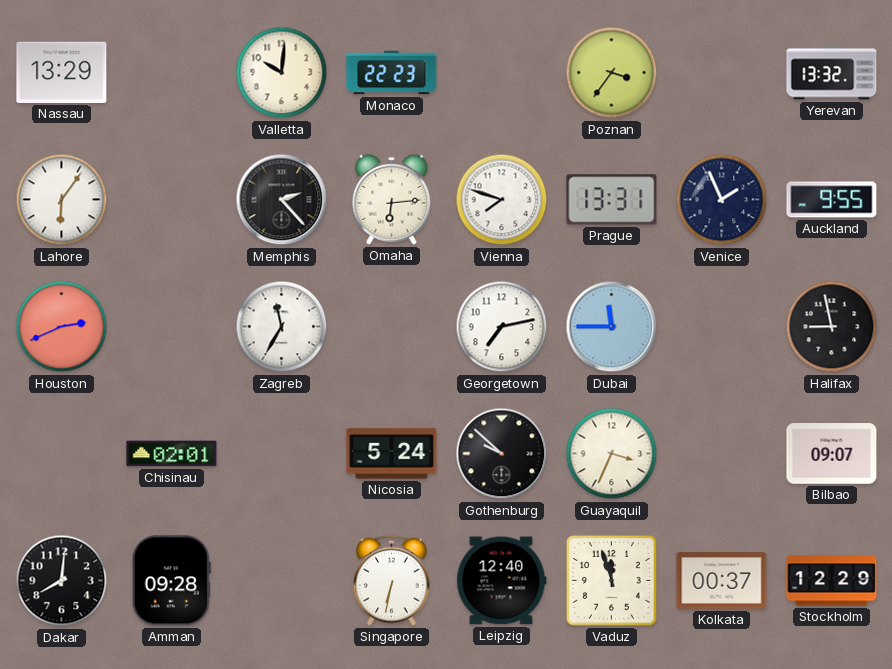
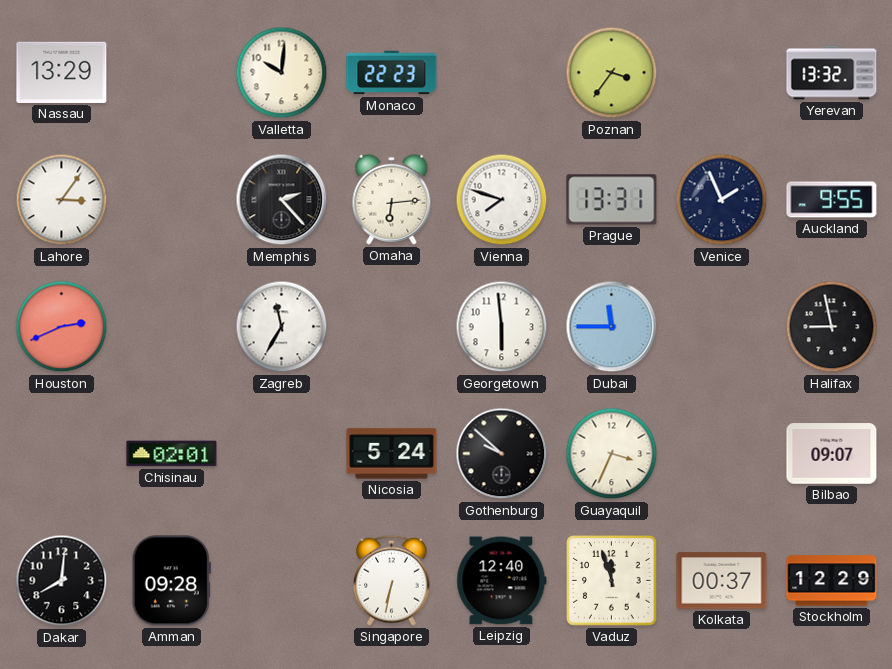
Lahore: 6:06 -> 3:06 (62, 200)
Georgetown: 7:13 -> 5:59 (502, 327)
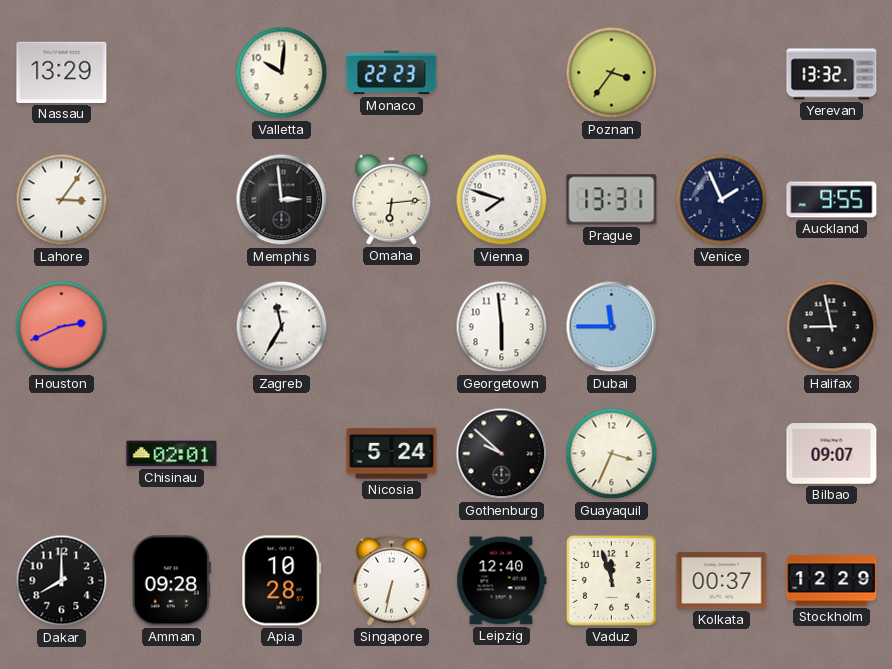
Memphis: 2:23 -> 2:59 (282, 200)
Dakar: 8:01 -> 8:00 (62, 581)
Apia: none -> 10:28 (282, 581)
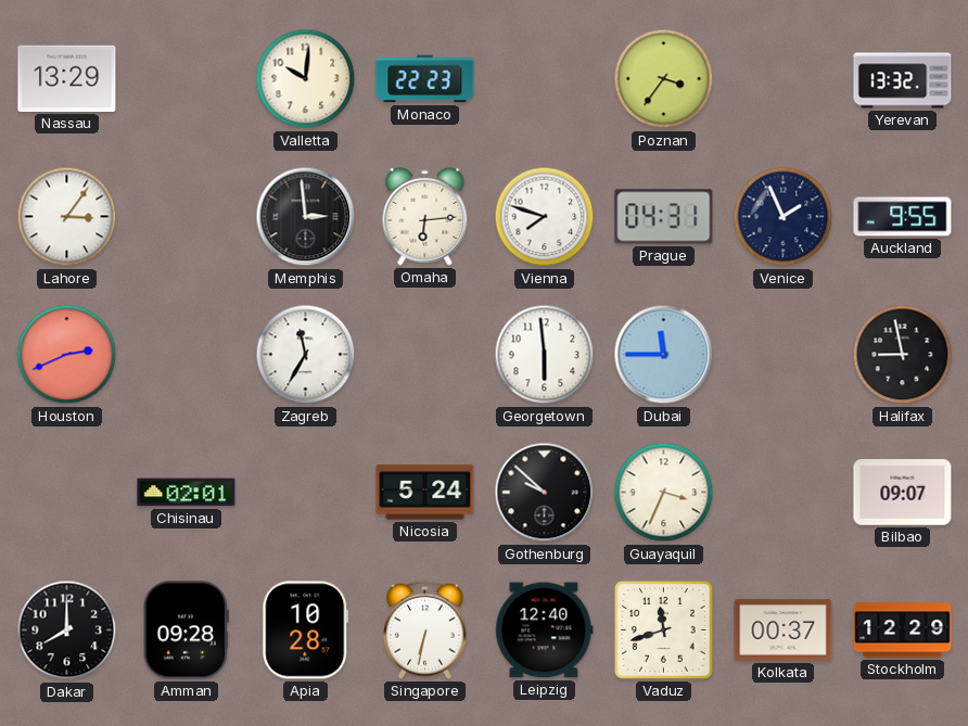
Prague: 13:31 -> 04:31 (664, 217)
Vaduz: 11:57 -> 11:42 (664, 631)
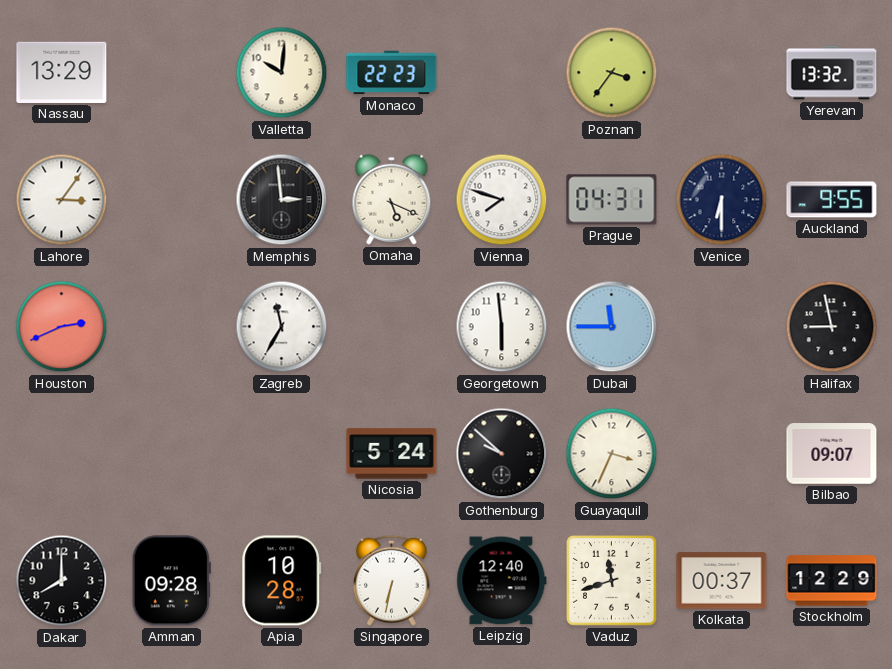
Omaha: 6:14 -> 5:19 (392, 199)
Venice: 1:56 -> 6:30 (722, 200)
Chisinau: 02:01 -> none (187, 493)
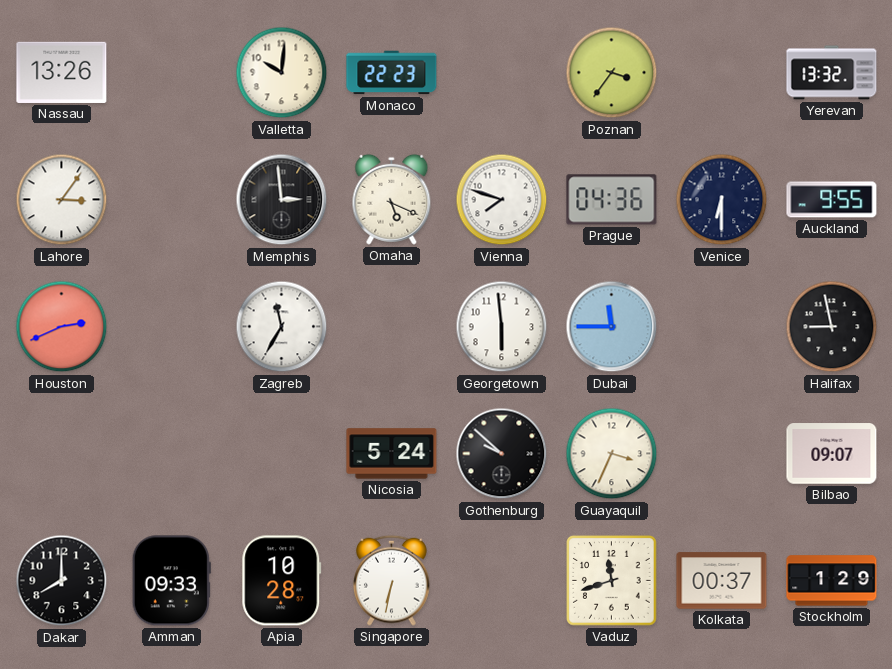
Nassau: 13:29 -> 13:26 (62, 72)
Prague: 04:31 -> 04:36 (612, 200)
Amman: 09:28 -> 09:33 (171, 581)
Leipzig: 12:40 -> none (502, 581)
Stockholm: 12:29 -> 1:29 (832, 581)
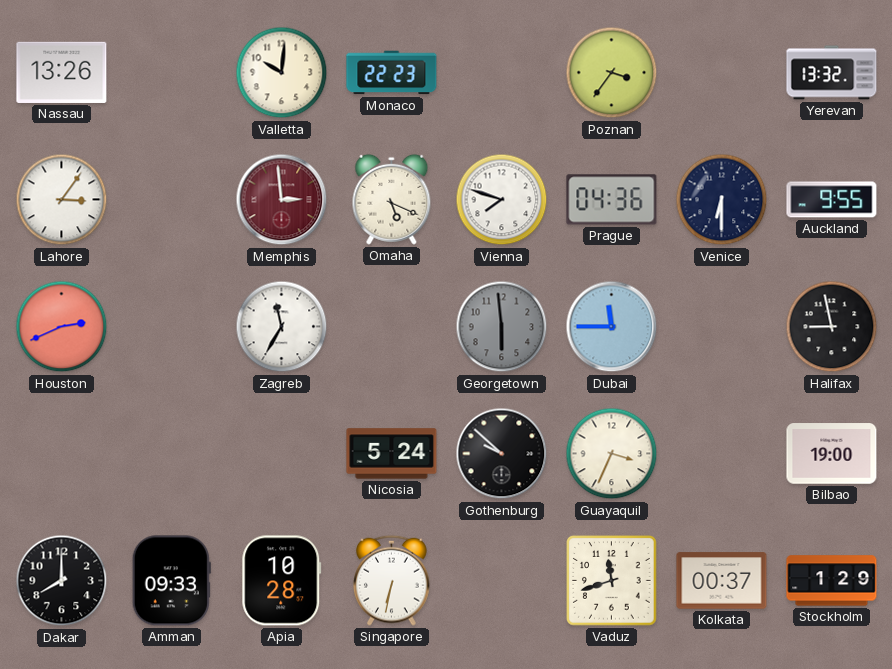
Memphis dial: black -> burgundy (282, 200)
Georgetown dial: white -> grey (502, 327)
Bilbao: 09:07 -> 19:00 (832, 454)
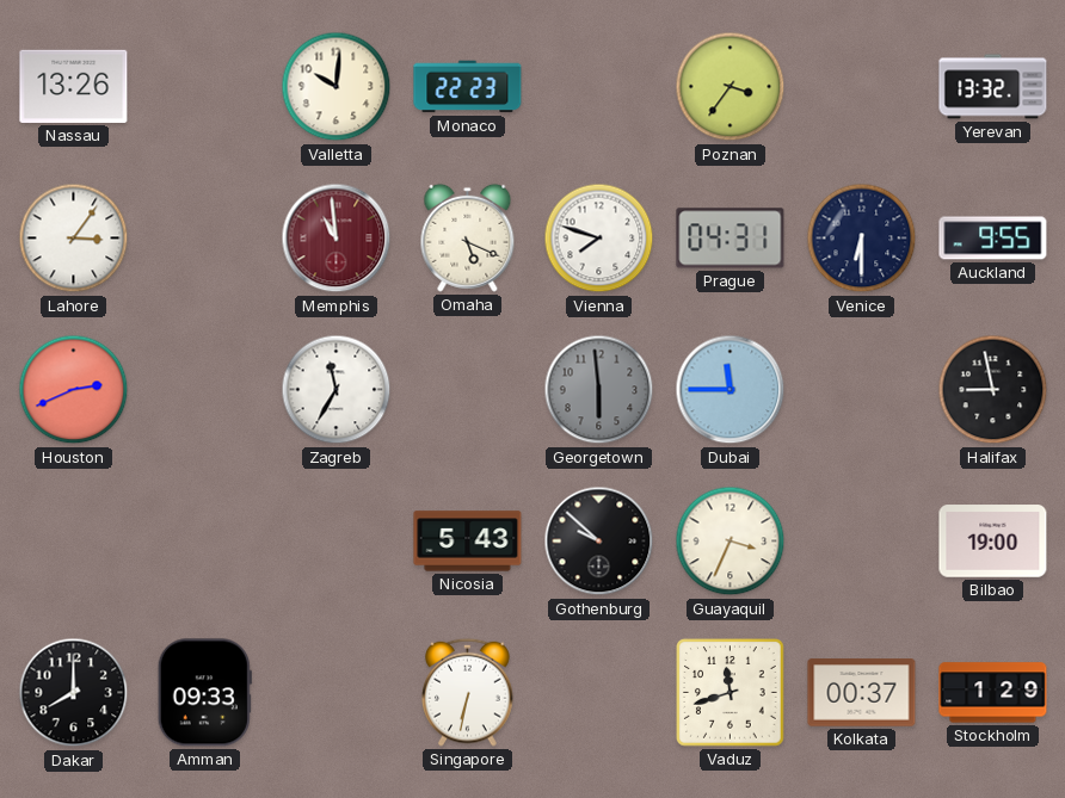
Memphis: 2:59 -> 10:59 (337, 239)
Prague: 04:36 -> 04:31 (731, 239)
Nicosia: 5:24 -> 5:43 (468, 542)
Apia: 10:28 -> none (282, 581)
